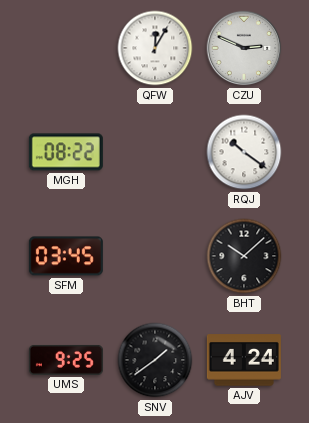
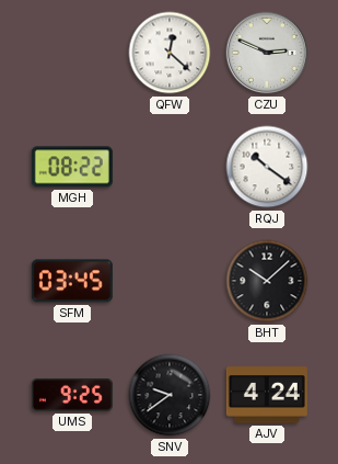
QFW: 12:05 -> 12:22 (170, 53)
SNV: 1:39 -> 9:39 (170, 395)
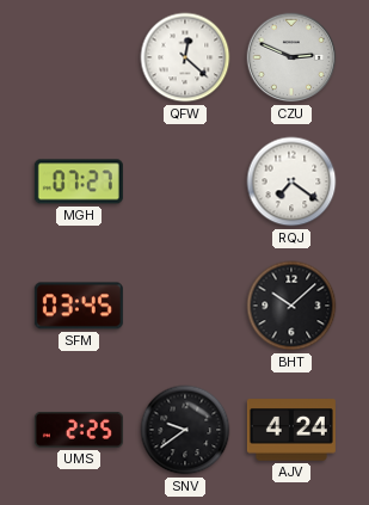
MGH: 08:22 -> 07:27 (79, 181)
RQJ: 10:21 -> 7:21 (291, 181)
UMS: 9:25 -> 2:25 (79, 430)
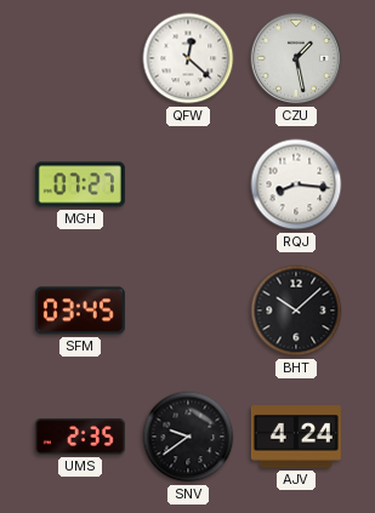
CZU: 2:49 -> 1:28 (296, 58)
RQJ: 7:21 -> 8:16 (296, 184)
UMS: 2:25 -> 2:35 (80, 437)
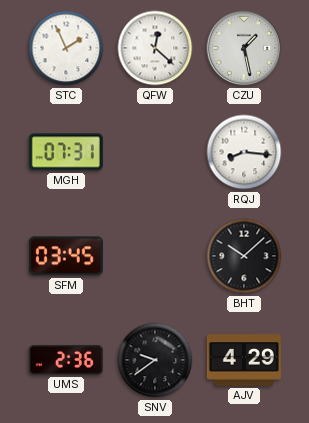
STC: none -> 1:56 (66, 48)
MGH: 07:27 -> 07:31 (66, 152)
UMS: 2:35 -> 2:36 (66, 360)
AJV: 4:24 -> 4:29 (244, 360)
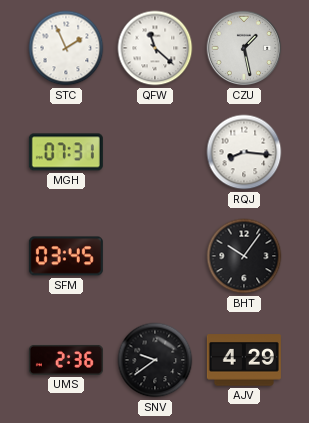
QFW: 12:22 -> 11:22 (155, 48)
BHT: 10:08 -> 10:06 (244, 256)
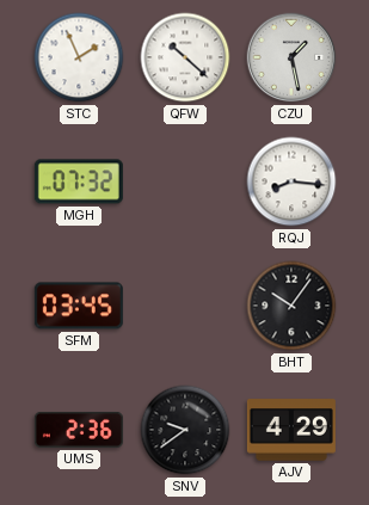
QFW: 11:22 -> 10:22 (185, 57)
MGH: 07:31 -> 07:32 (79, 181)
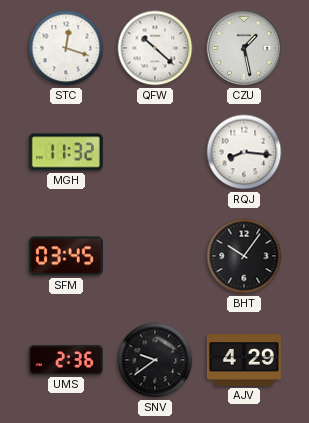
STC: 1:56 -> 12:18 (66, 48)
MGH: 07:32 -> 11:32 (66, 152)
